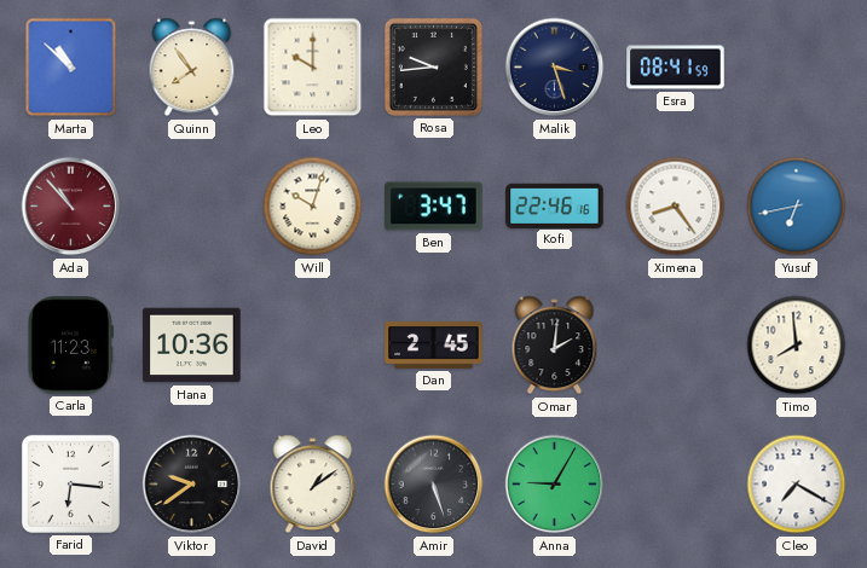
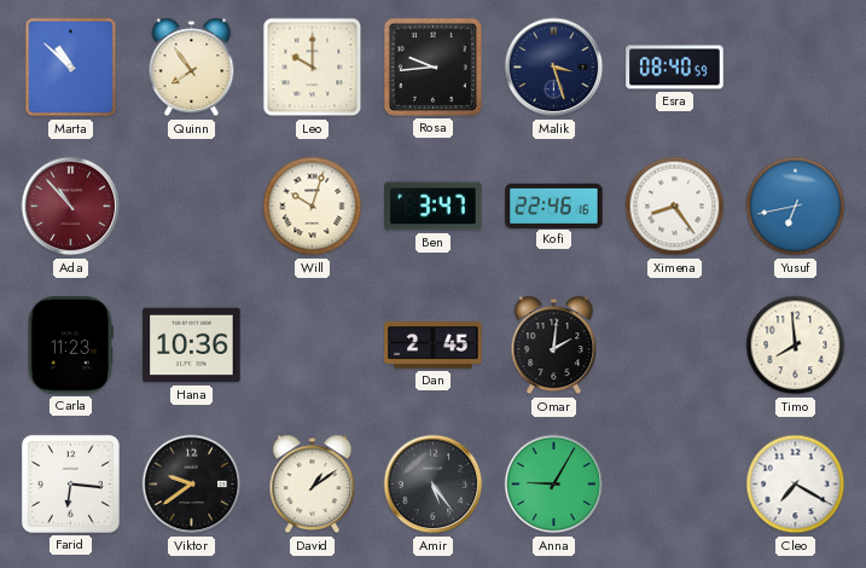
Esra: 08:41 -> 08:40 (675, 68)
Amir: 5:27 -> 5:24 (434, 485)
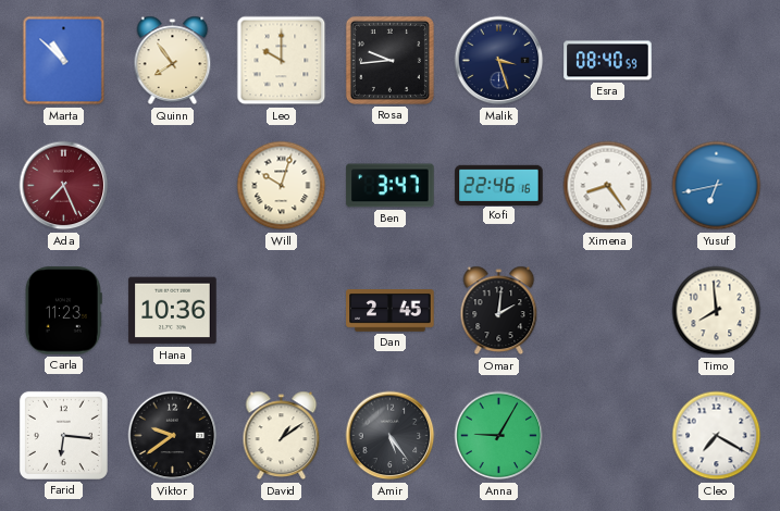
Ada: 10:53 -> 7:26 (64, 186)
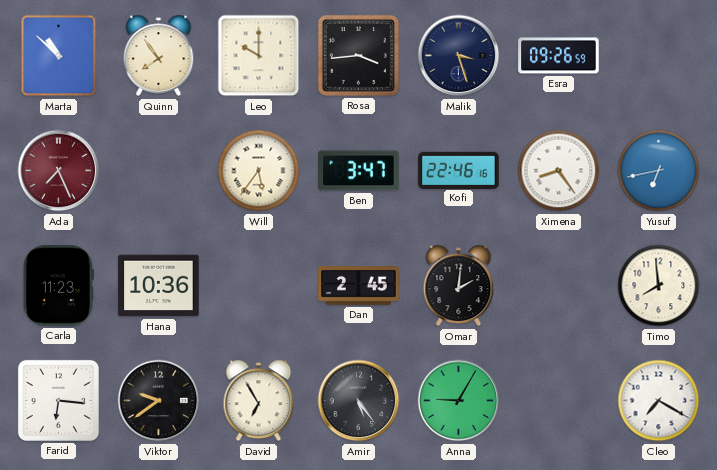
Rosa: 9:44 -> 3:44 (358, 55)
Esra: 08:40 -> 09:26 (559, 56)
Will: 10:03 -> 5:36 (259, 171)
David: 1:09 -> 6:55 (259, 401)
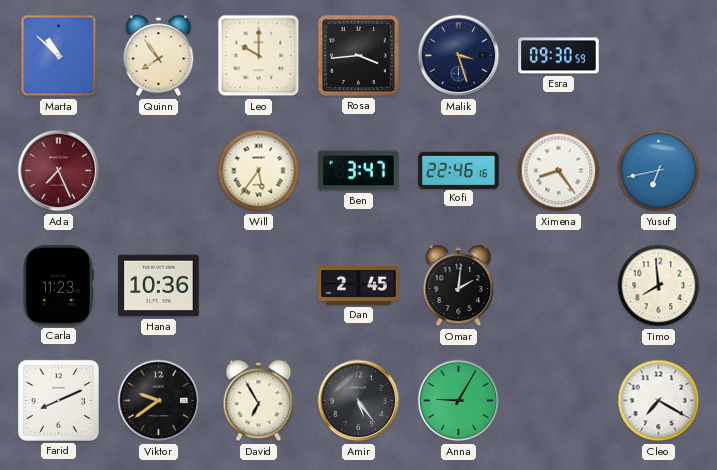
Esra: 09:26 -> 09:30 (559, 56)
Farid: 6:16 -> 8:11 (58, 400)
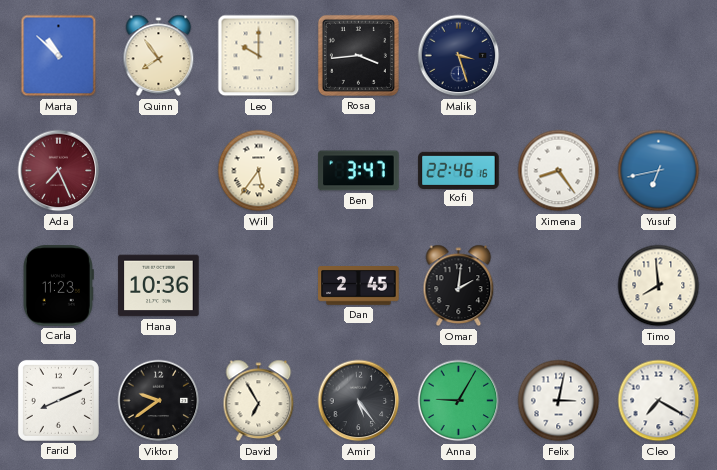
Esra: 09:30 -> none (559, 56)
Felix: none -> 3:02 (559, 401)
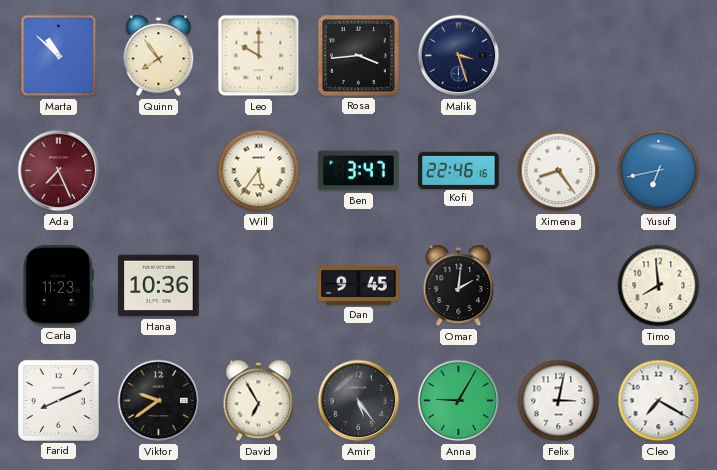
Dan: 2:45 -> 9:45 (359, 286)
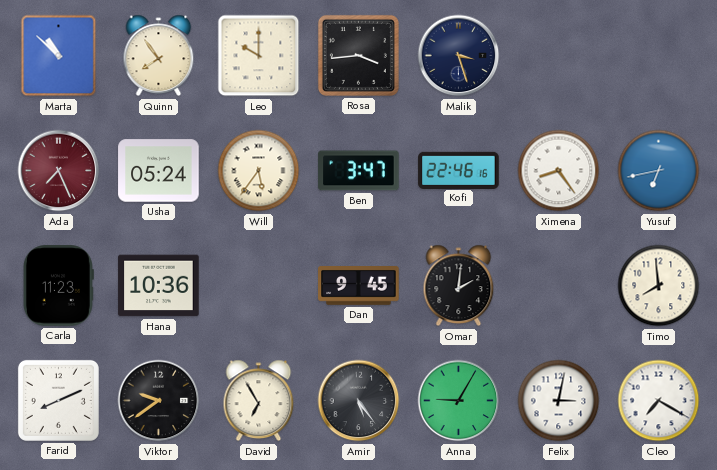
Usha: none -> 05:24 (159, 171)
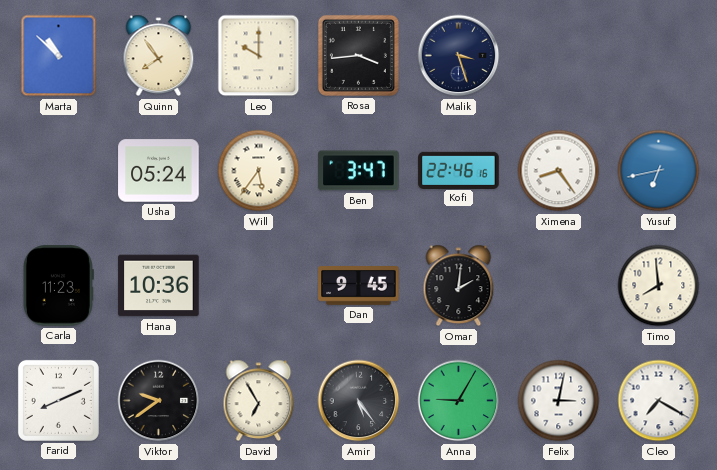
Ada: 7:26 -> none (59, 171)
